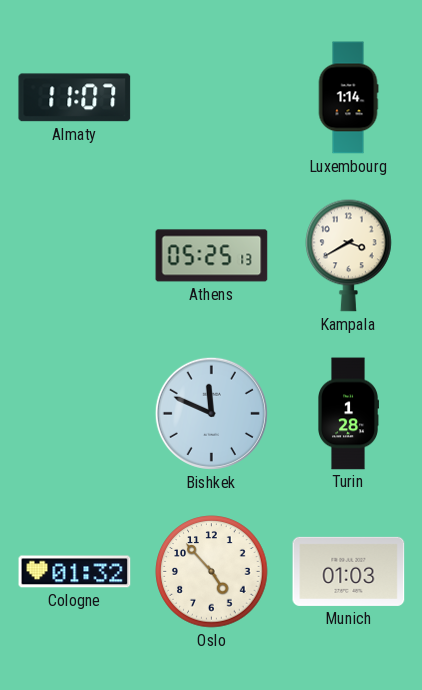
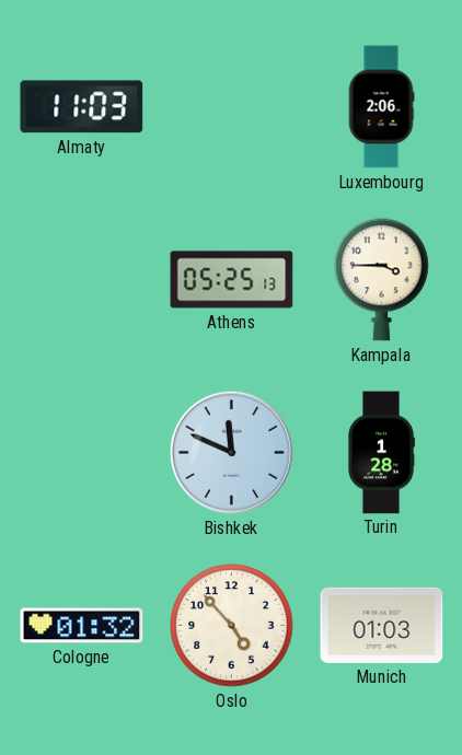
Almaty: 11:07 -> 11:03 (82, 107)
Luxembourg: 1:14 -> 2:06 (381, 107)
Kampala: 3:40 -> 3:45 (382, 279)
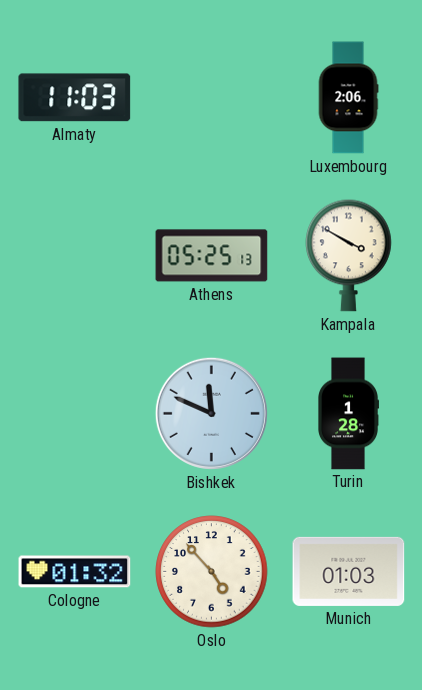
Kampala: 3:45 -> 3:50 (349, 255)
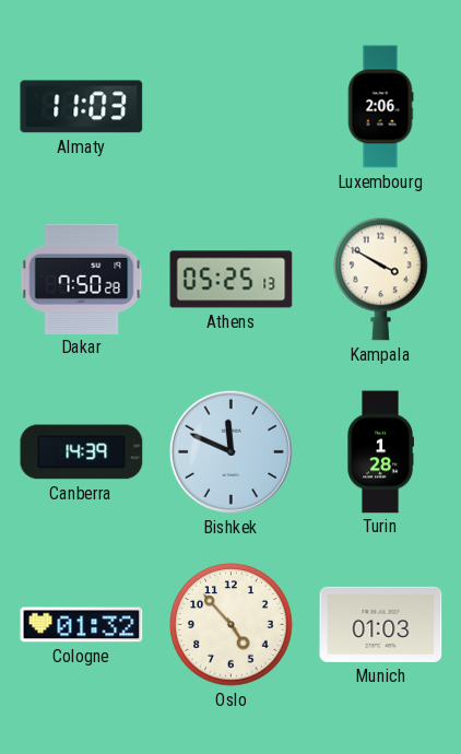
Dakar: none -> 7:50 (82, 279)
Canberra: none -> 14:39 (82, 452)
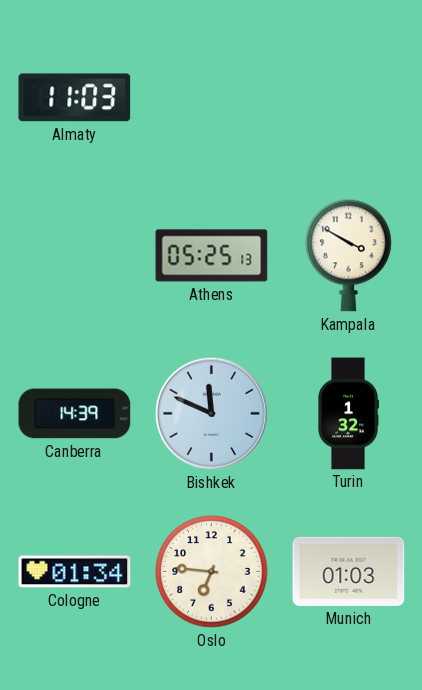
Luxembourg: 2:06 -> none (380, 107)
Dakar: 7:50 -> none (82, 279)
Turin: 1:28 -> 1:32 (349, 414)
Cologne: 01:32 -> 01:34 (75, 572)
Oslo: 4:53 -> 6:46 (212, 572)
